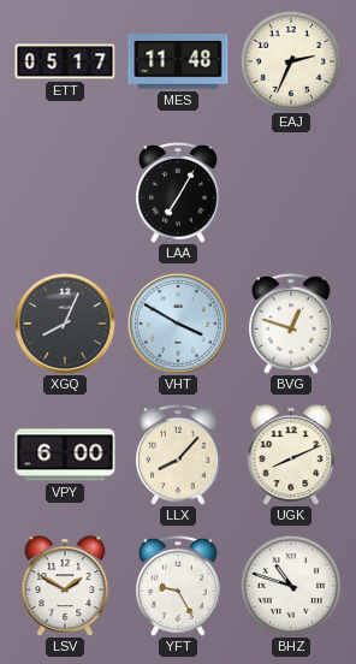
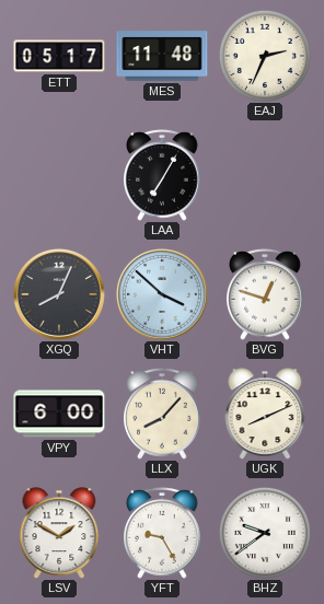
VHT: 3:50 -> 3:52 (162, 294)
BHZ: 10:48 -> 9:39 (265, 533)
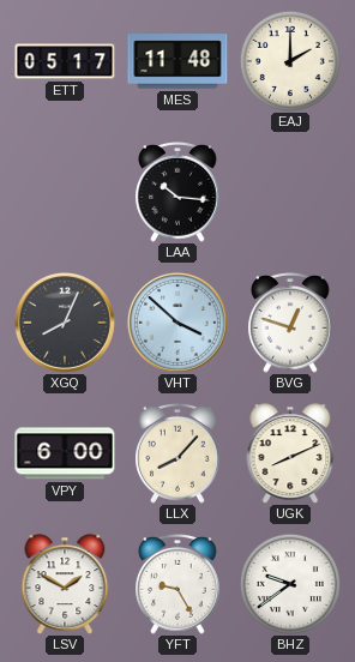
EAJ: 2:34 -> 2:00 (290, 61)
LAA: 7:05 -> 10:16 (177, 193)
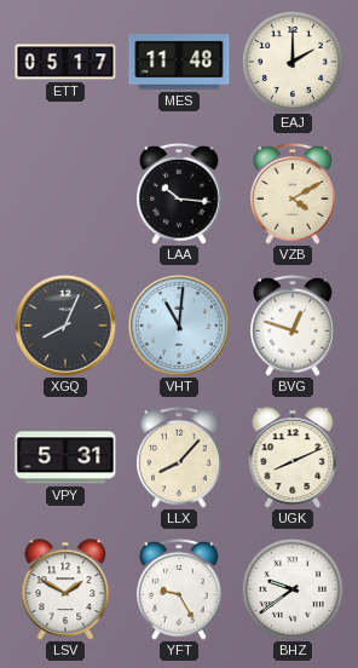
VZB: none -> 4:10 (293, 195)
VHT: 3:52 -> 11:01 (179, 326)
VPY: 6:00 -> 5:31 (65, 457)
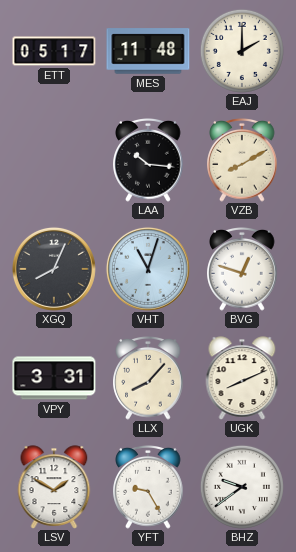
VZB: 4:10 -> 8:10 (242, 161)
VHT: 11:01 -> 11:03 (148, 269)
VPY: 5:31 -> 3:31 (54, 378)
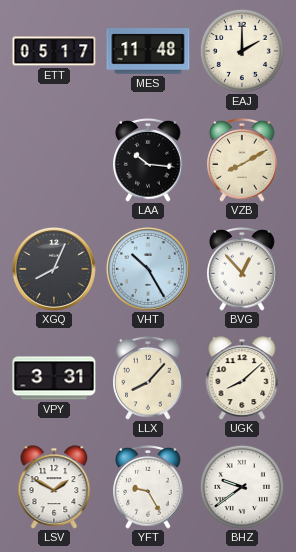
VHT: 11:03 -> 10:25 (148, 269)
BVG: 12:48 -> 12:53 (242, 270)
UGK: 8:11 -> 8:08 (242, 378)
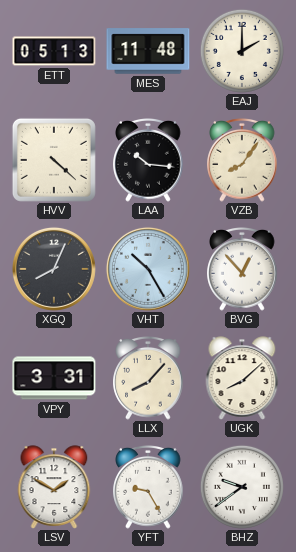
ETT: 05:17 -> 05:13 (54, 51)
HVV: none -> 4:22 (54, 160)
VZB: 8:10 -> 8:06 (242, 161)
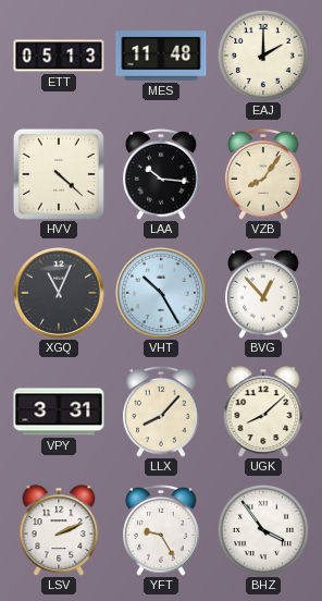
XGQ: 8:04 -> 11:04 (59, 293)
LSV: 1:50 -> 2:11 (59, 530)
BHZ: 9:39 -> 3:54 (263, 530)
